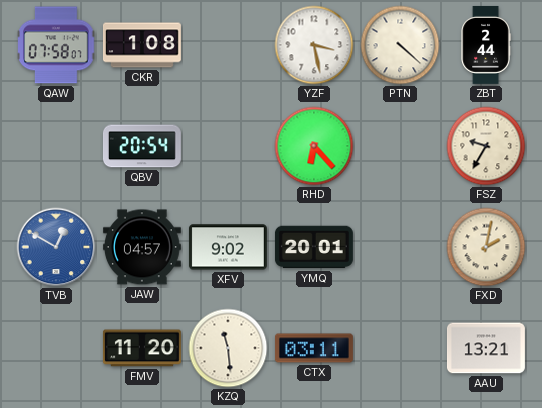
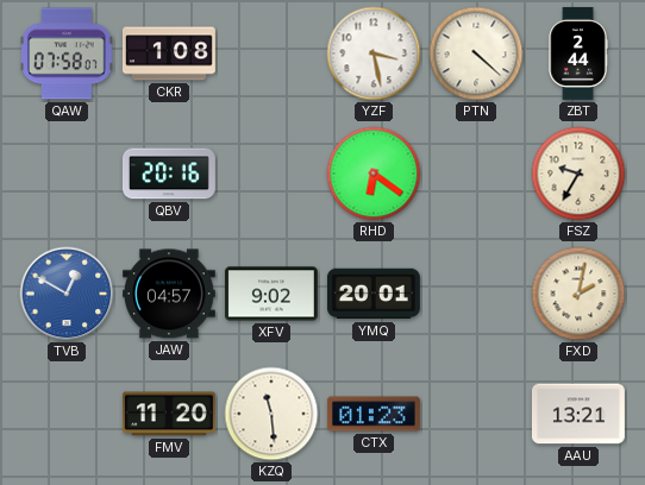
QBV: 20:54 -> 20:16 (169, 174)
RHD: 6:23 -> 6:21 (374, 174)
CTX: 03:11 -> 01:23 (374, 414)
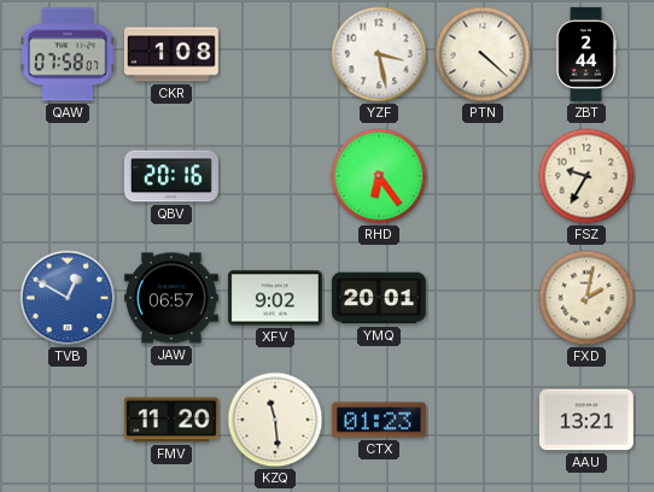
RHD: 6:21 -> 6:24 (379, 176)
JAW: 04:57 -> 06:57 (171, 298)
